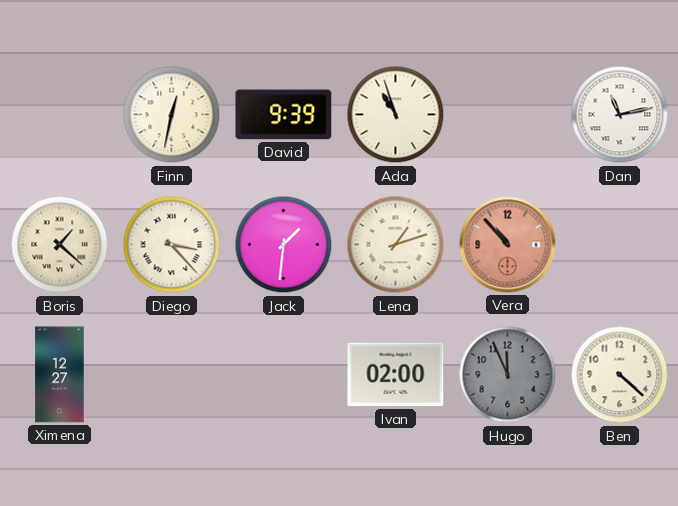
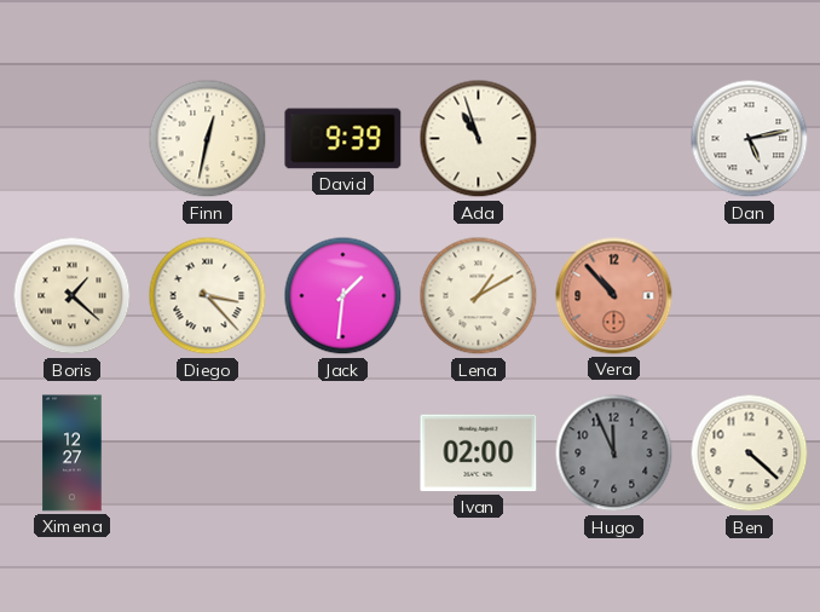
Dan: 11:13 -> 5:13 (750, 139)
Lena: 1:12 -> 1:10 (479, 296)
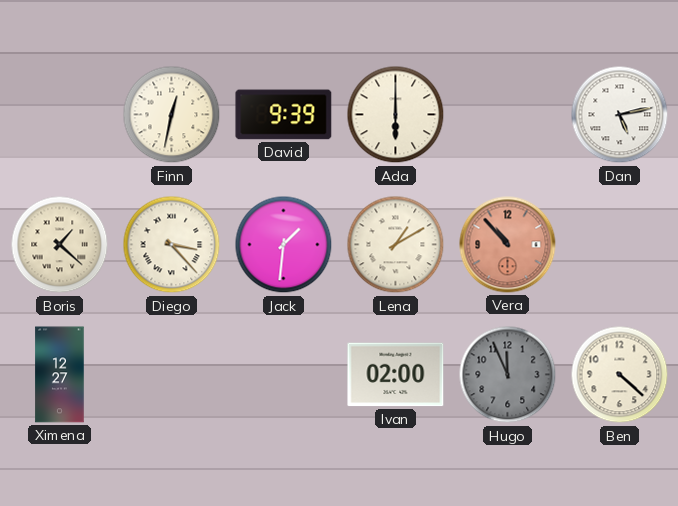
Ada: 10:57 -> 6:00 (396, 115)
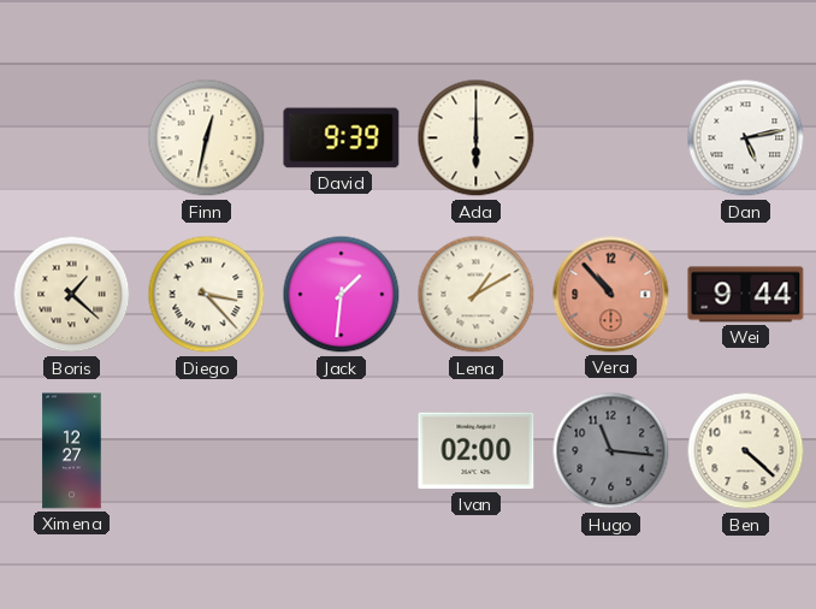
Wei: none -> 9:44 (746, 295)
Hugo: 11:56 -> 11:16 (611, 451)
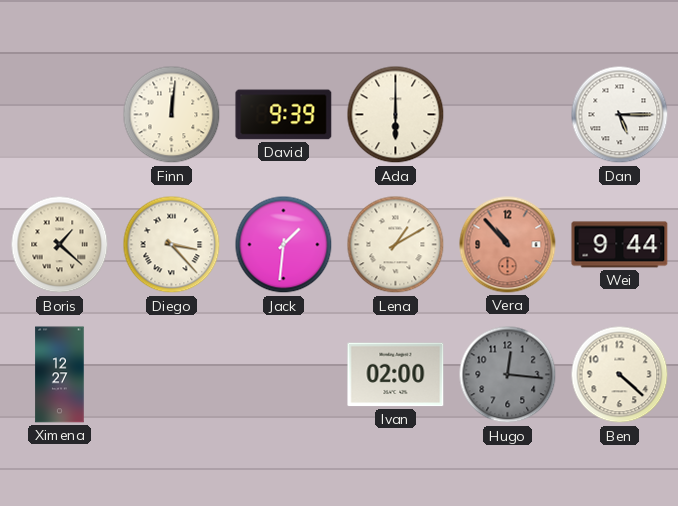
Finn: 12:32 -> 12:01 (172, 115)
Dan: 5:13 -> 5:15 (620, 115)
Hugo: 11:16 -> 12:16 (508, 375)
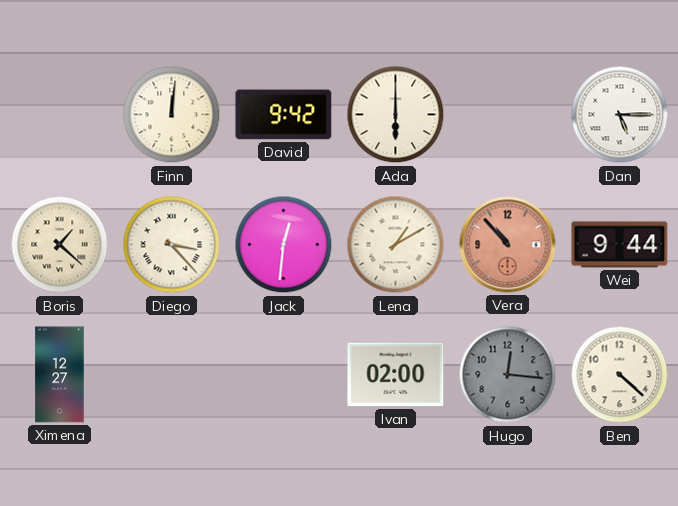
David: 9:39 -> 9:42 (284, 115)
Jack: 1:31 -> 12:31 (284, 245)
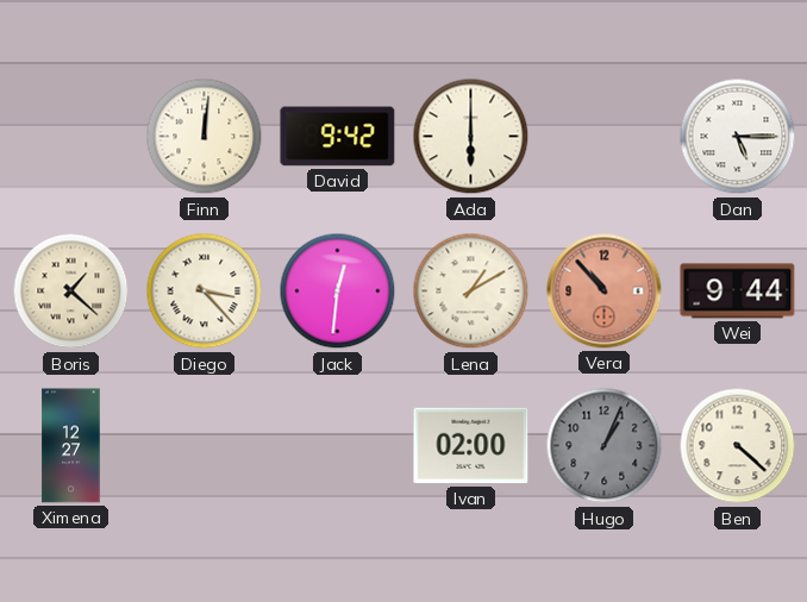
Hugo: 12:16 -> 1:04 (605, 446)
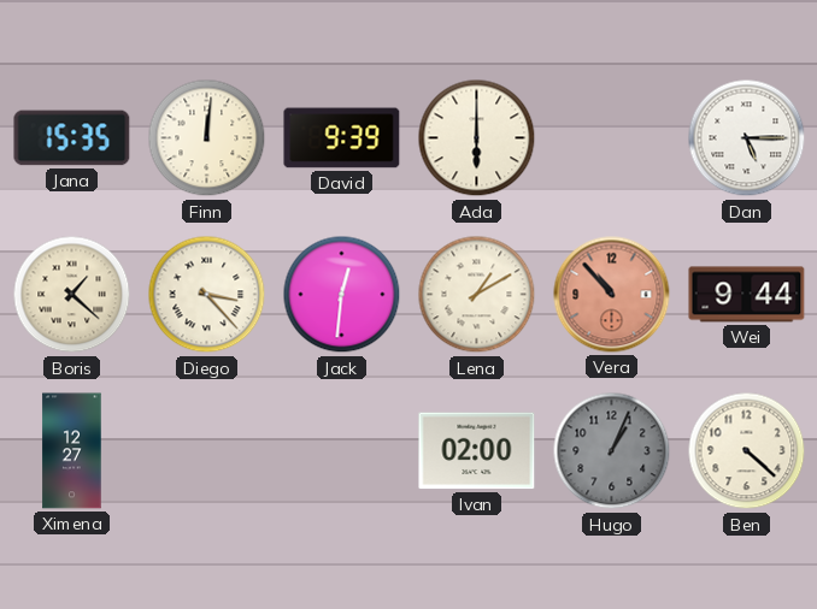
Jana: none -> 15:35 (72, 138)
David: 9:42 -> 9:39 (342, 138)
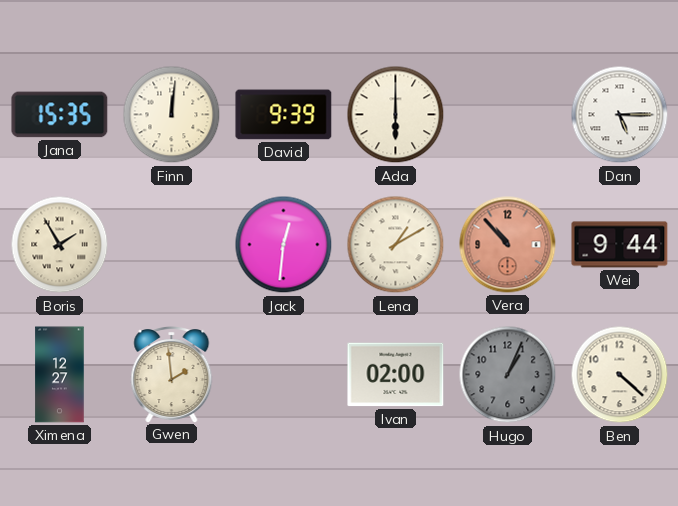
Boris: 1:22 -> 1:55 (60, 245)
Diego: 3:23 -> none (207, 295)
Gwen: none -> 1:59 (172, 375)
